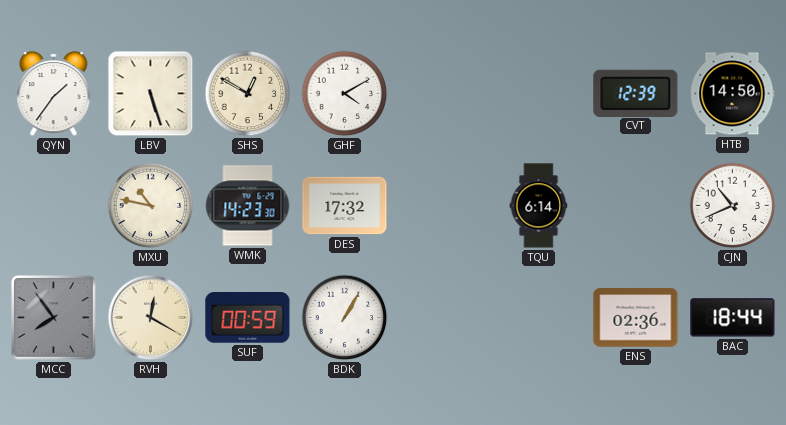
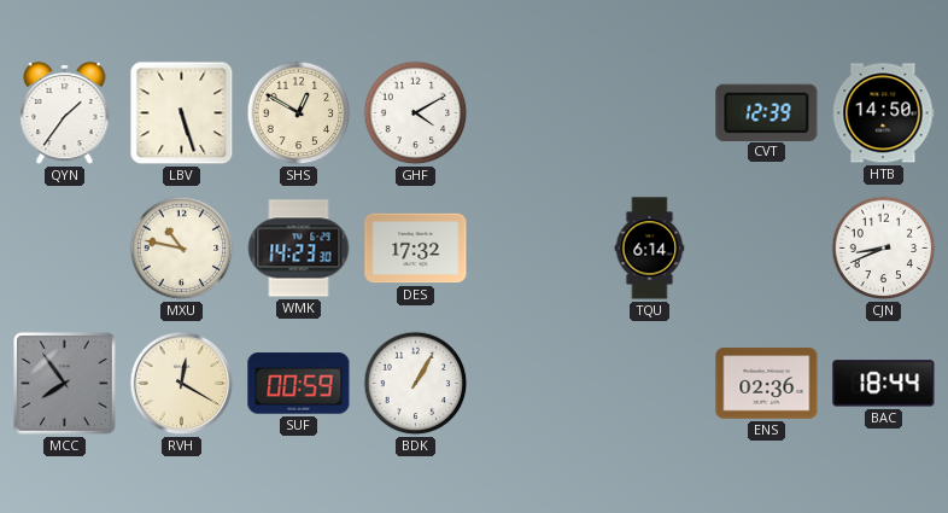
CJN: 10:41 -> 8:41 (884, 249)
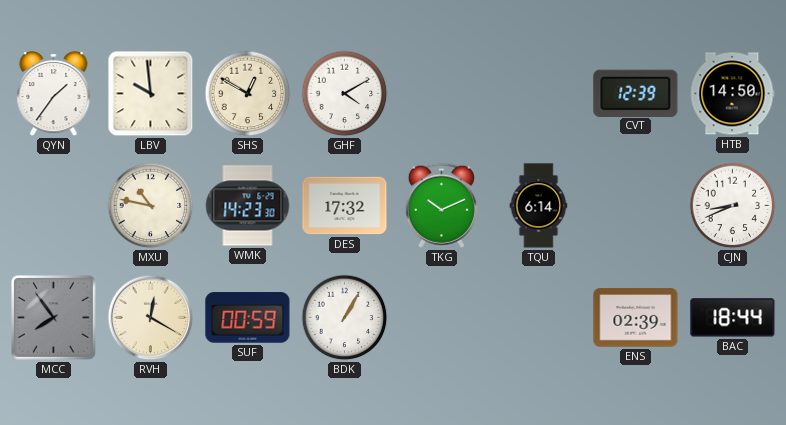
LBV: 5:27 -> 9:59 (151, 94)
TKG: none -> 10:11 (441, 205)
ENS: 02:36 -> 02:39 (636, 318)
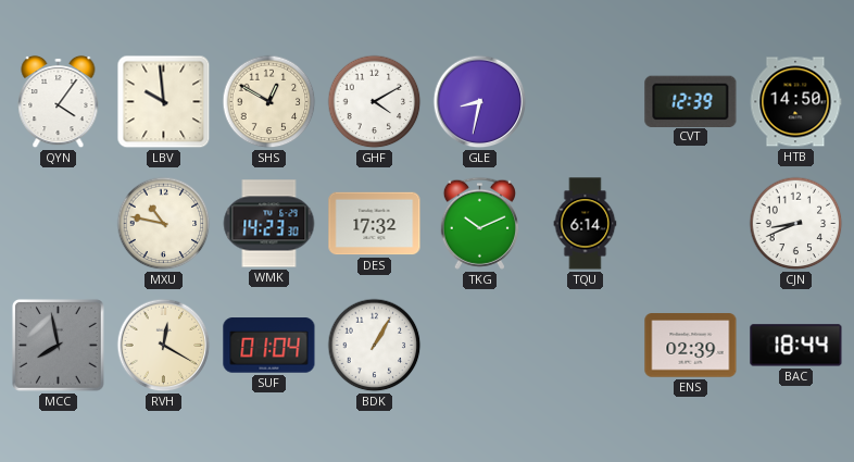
QYN: 1:36 -> 4:06 (59, 102)
GLE: none -> 8:32 (480, 102)
MCC: 7:54 -> 7:58 (58, 345)
SUF: 00:59 -> 01:04 (269, 346)
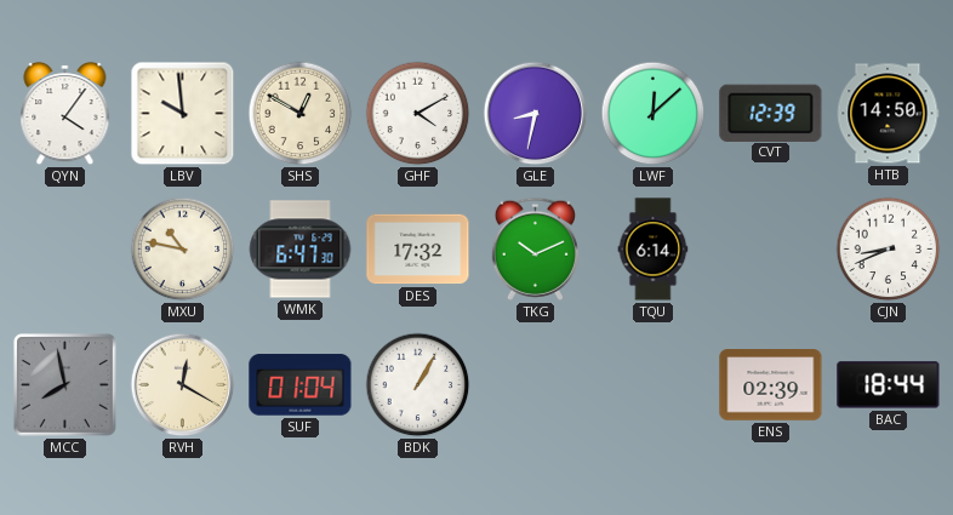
LWF: none -> 12:08 (654, 114)
WMK: 14:23 -> 6:47 (301, 250)
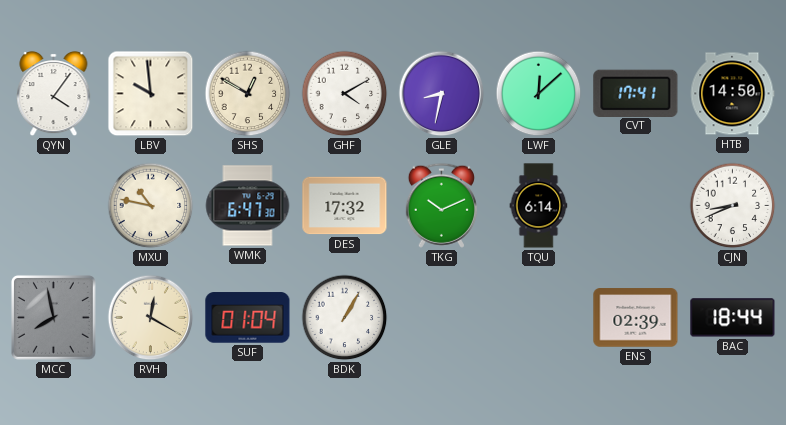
CVT: 12:39 -> 17:41 (636, 93)
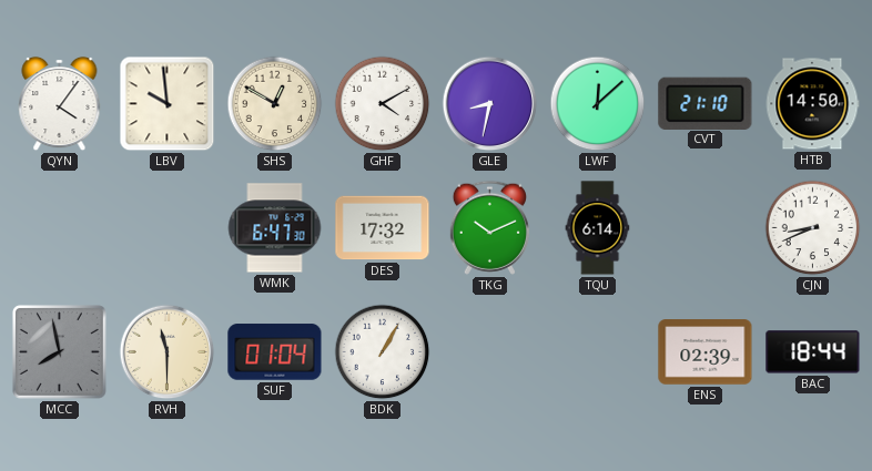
CVT: 17:41 -> 21:10 (706, 103)
MXU: 10:47 -> none (151, 206)
RVH: 12:20 -> 11:30 (168, 352)
